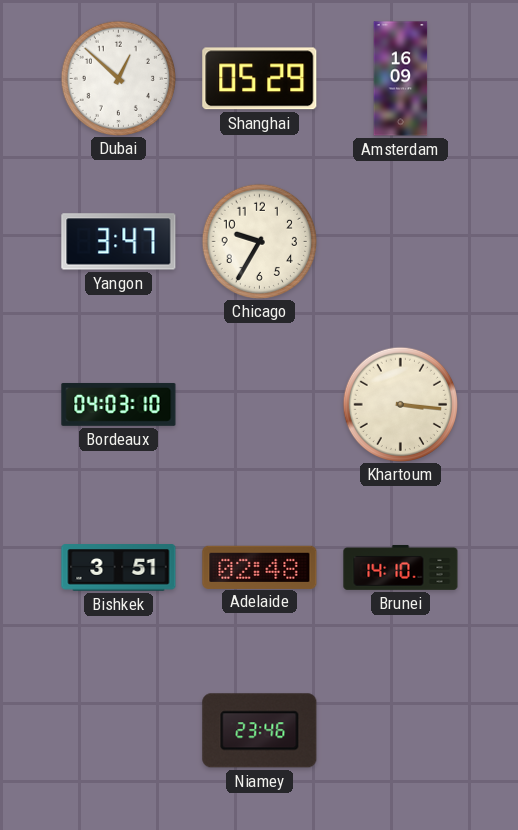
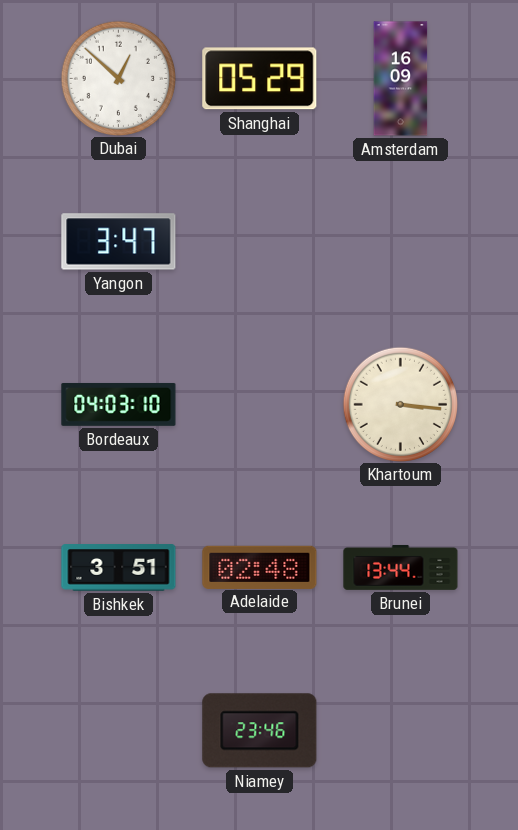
Chicago: 9:35 -> none (259, 241)
Brunei: 14:10 -> 13:44 (401, 567)
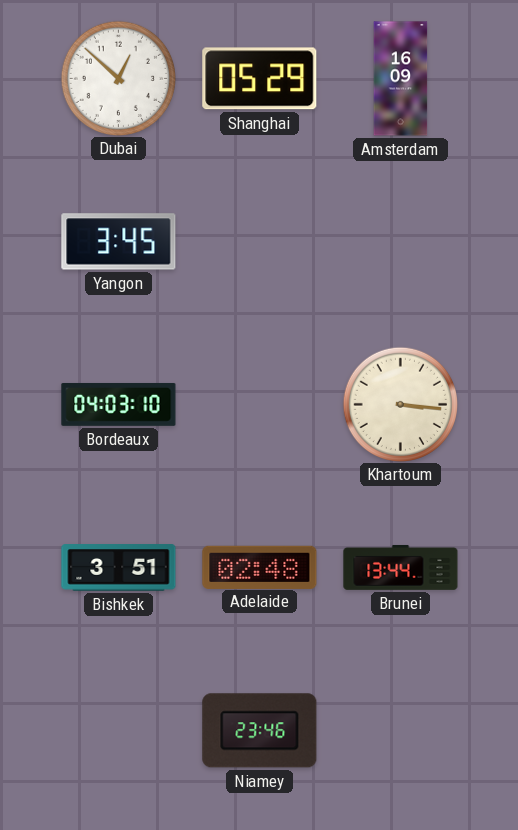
Yangon: 3:47 -> 3:45 (119, 242)
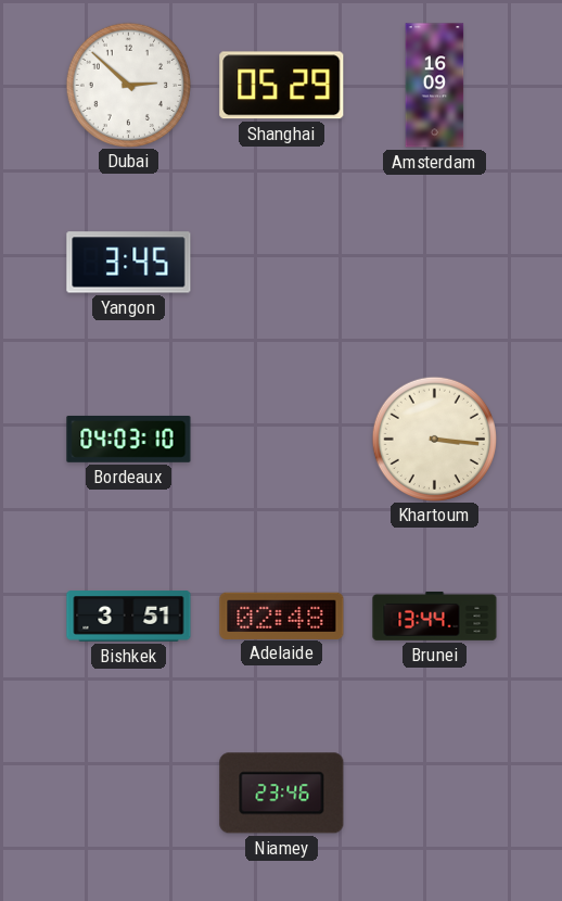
Dubai: 12:52 -> 2:52 (128, 85)
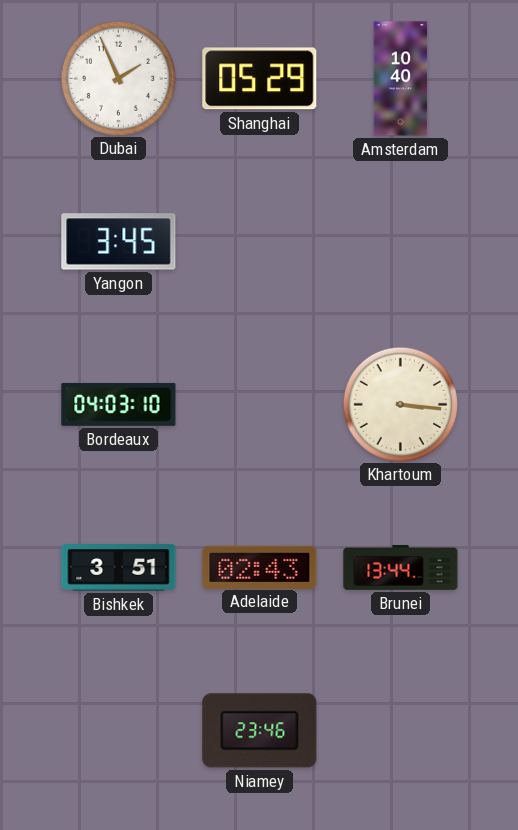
Dubai: 2:52 -> 1:56 (118, 78)
Amsterdam: 16:09 -> 10:40 (401, 79)
Adelaide: 02:48 -> 02:43 (260, 567)
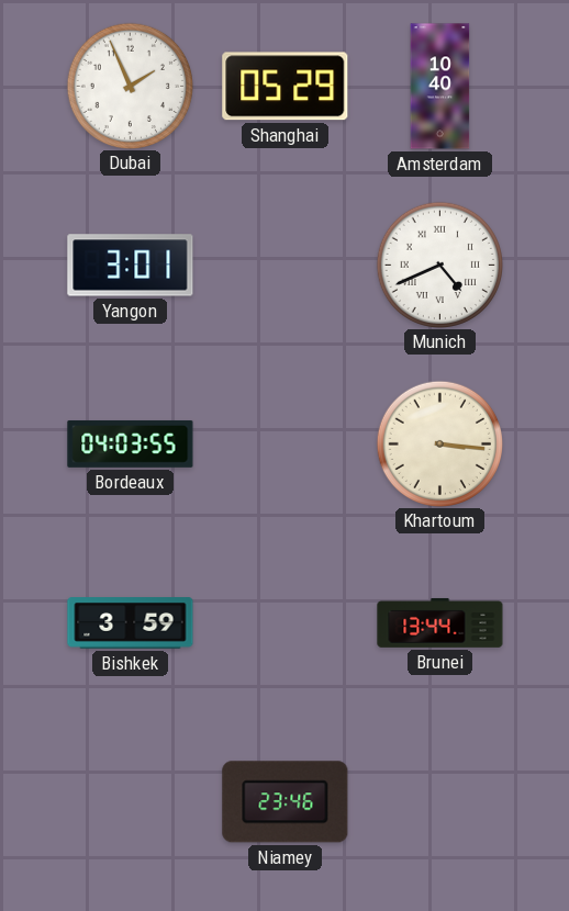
Yangon: 3:45 -> 3:01 (131, 266)
Munich: none -> 4:41 (439, 265)
Bordeaux: 04:03:10 -> 04:03:55 (131, 443)
Bishkek: 3:51 -> 3:59 (131, 623)
Adelaide: 02:43 -> none (260, 567)
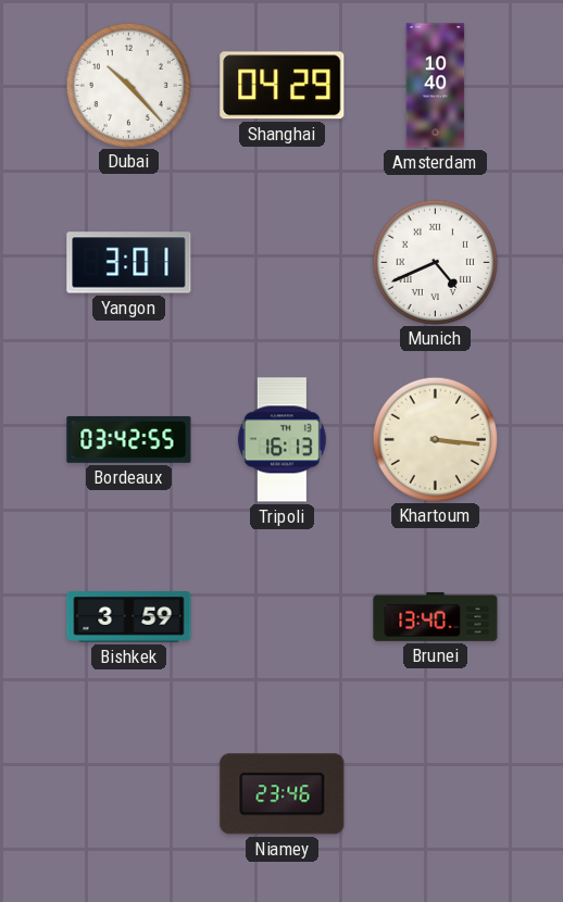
Dubai: 1:56 -> 10:23 (128, 85)
Shanghai: 05:29 -> 04:29 (283, 86)
Bordeaux: 04:03 -> 03:42 (129, 439)
Tripoli: none -> 16:13 (281, 440)
Brunei: 13:44 -> 13:40 (436, 616)
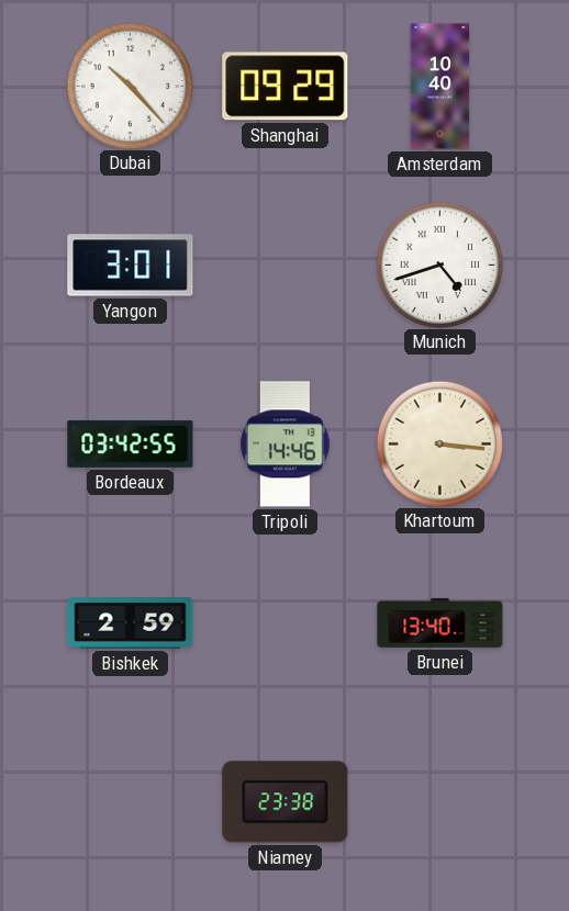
Shanghai: 04:29 -> 09:29 (286, 87)
Munich: 4:41 -> 4:42 (439, 265)
Tripoli: 16:13 -> 14:46 (284, 445)
Bishkek: 3:59 -> 2:59 (131, 623)
Niamey: 23:46 -> 23:38 (286, 802)
